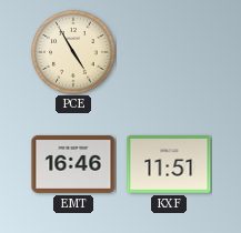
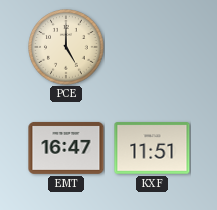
PCE: 4:55 -> 5:00 (66, 47)
EMT: 16:46 -> 16:47 (66, 148)
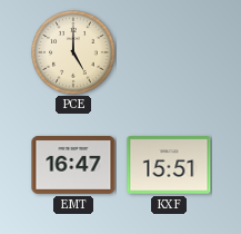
KXF: 11:51 -> 15:51 (169, 165)
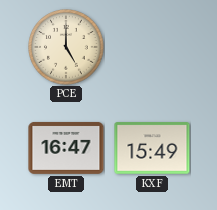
KXF: 15:51 -> 15:49 (152, 148)
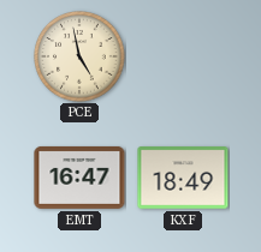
PCE: 5:00 -> 4:58 (79, 56)
KXF: 15:49 -> 18:49 (183, 178)
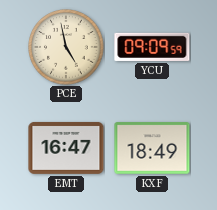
YCU: none -> 09:09 (152, 47)
